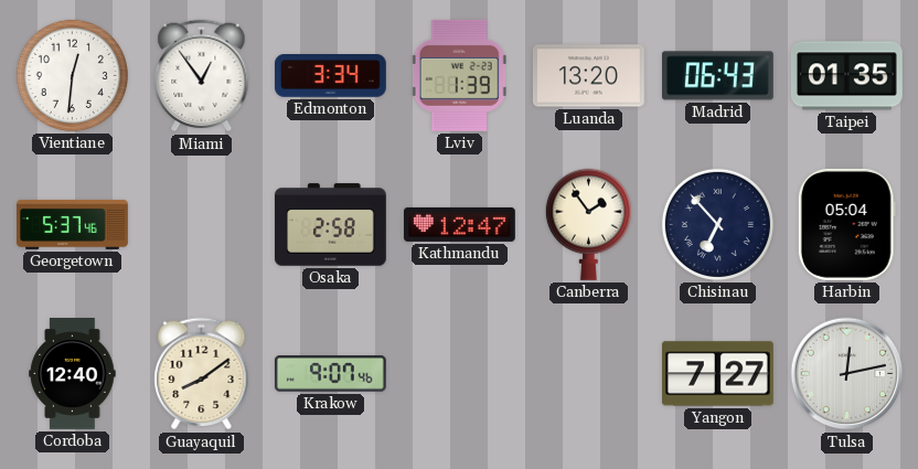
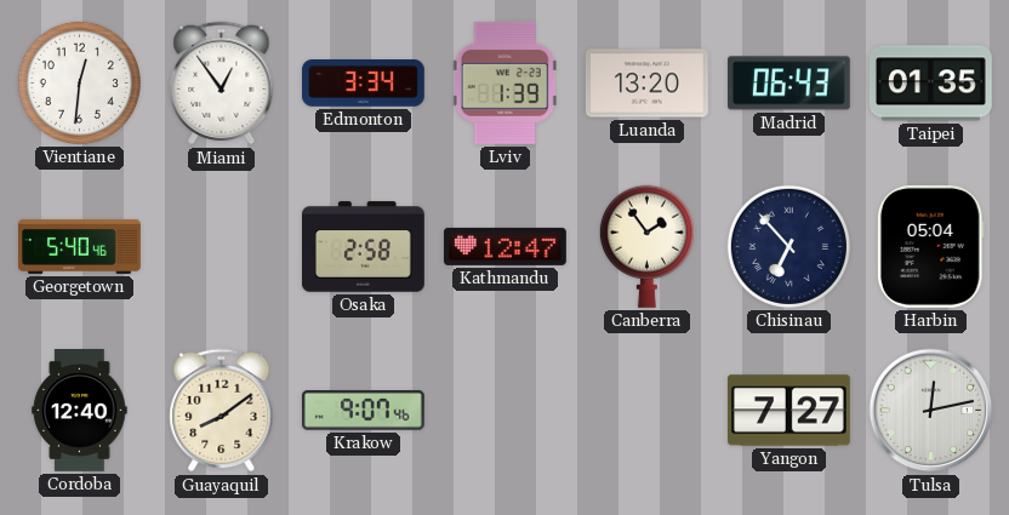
Georgetown: 5:37 -> 5:40 (80, 246)
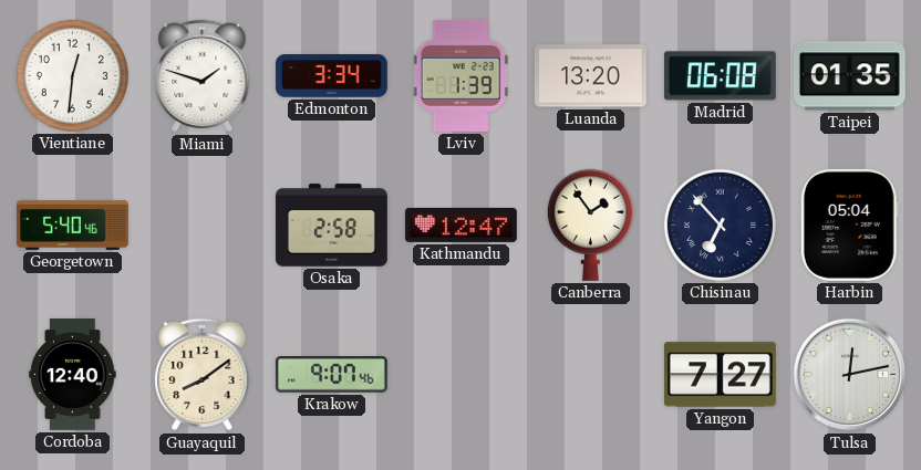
Miami: 12:54 -> 1:48 (203, 76)
Madrid: 06:43 -> 06:08 (720, 76)
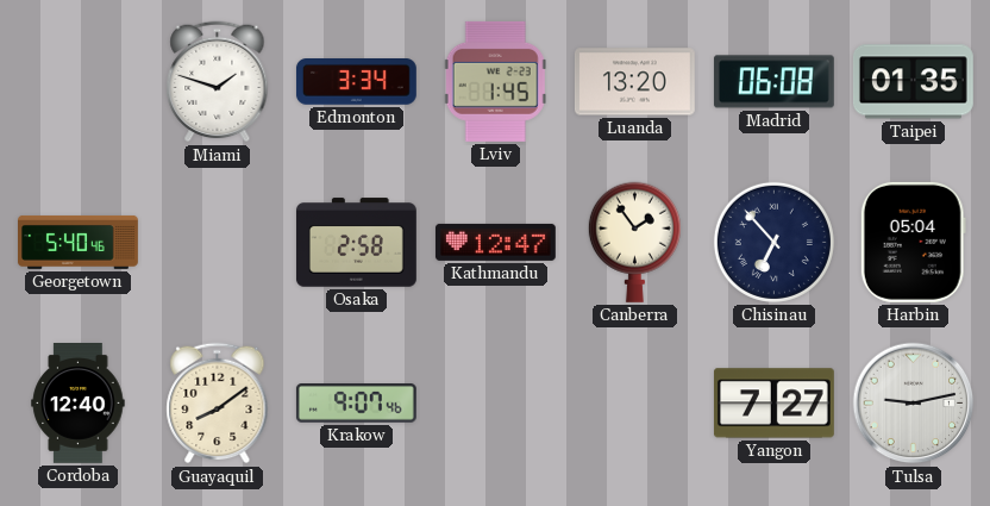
Vientiane: 12:31 -> none (72, 75)
Lviv: 1:39 -> 1:45 (495, 81)
Tulsa: 12:13 -> 9:13 (914, 404)
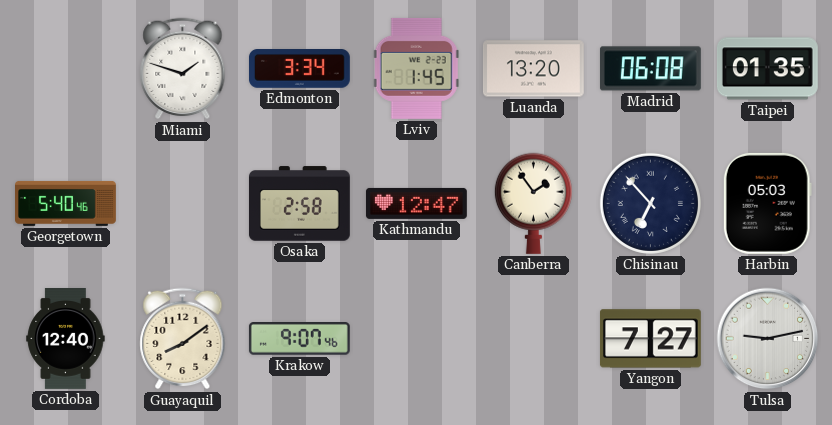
Harbin: 05:04 -> 05:03 (767, 203)
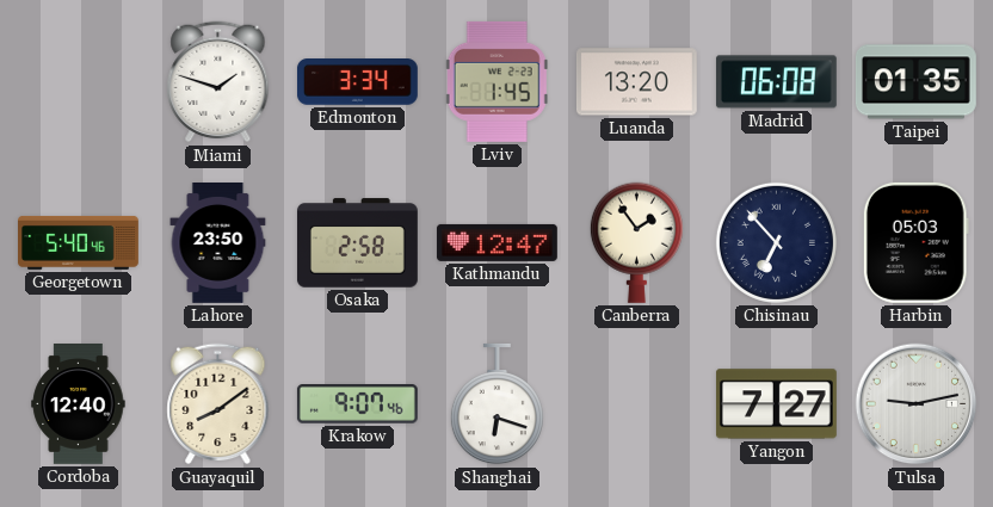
Lahore: none -> 23:50 (218, 243)
Shanghai: none -> 6:18 (496, 404)
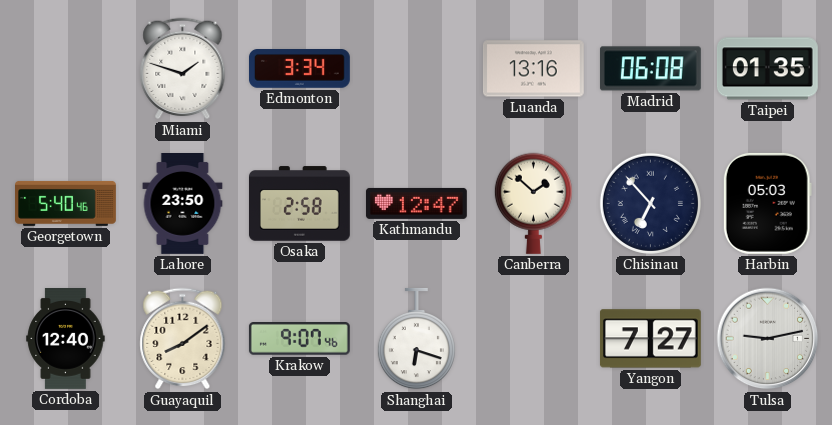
Lviv: 1:45 -> none (496, 81)
Luanda: 13:20 -> 13:16 (533, 69)
Canberra: 1:54 -> 1:52 (533, 203)
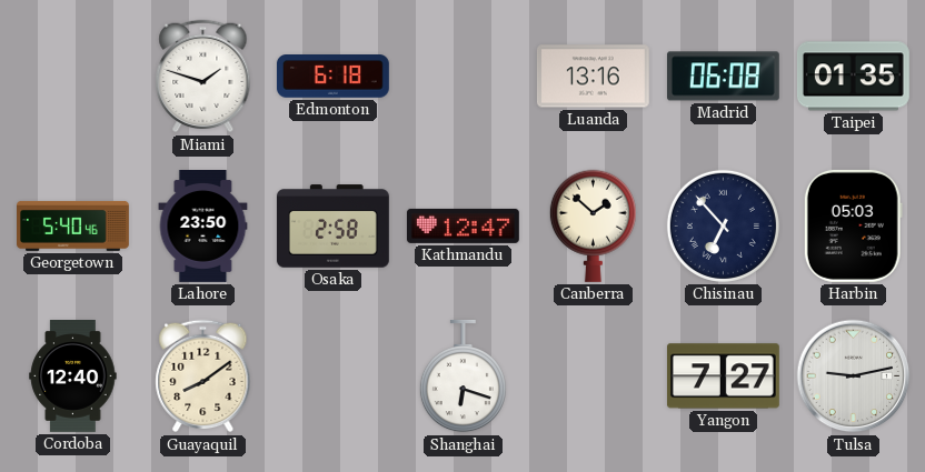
Edmonton: 3:34 -> 6:18 (332, 77)
Krakow: 9:07 -> none (299, 339)
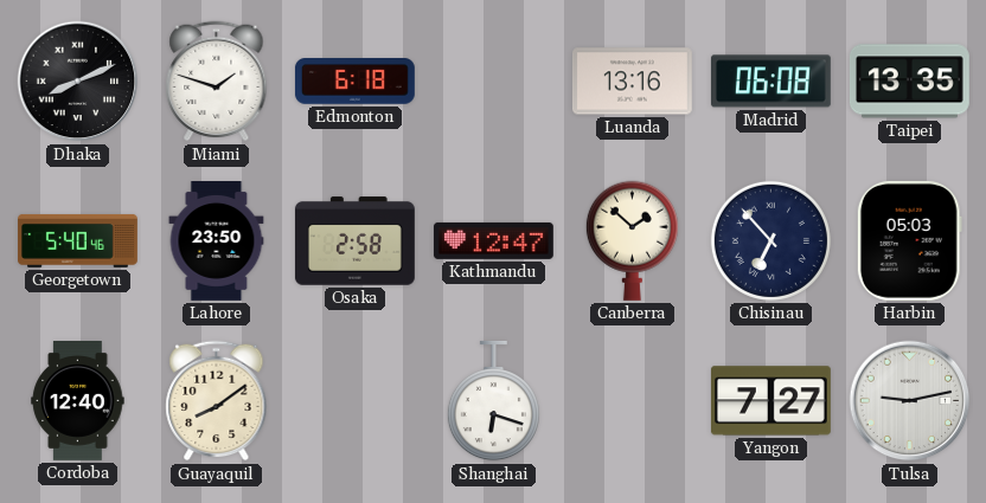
Dhaka: none -> 8:11 (78, 82)
Taipei: 01:35 -> 13:35 (909, 82)
